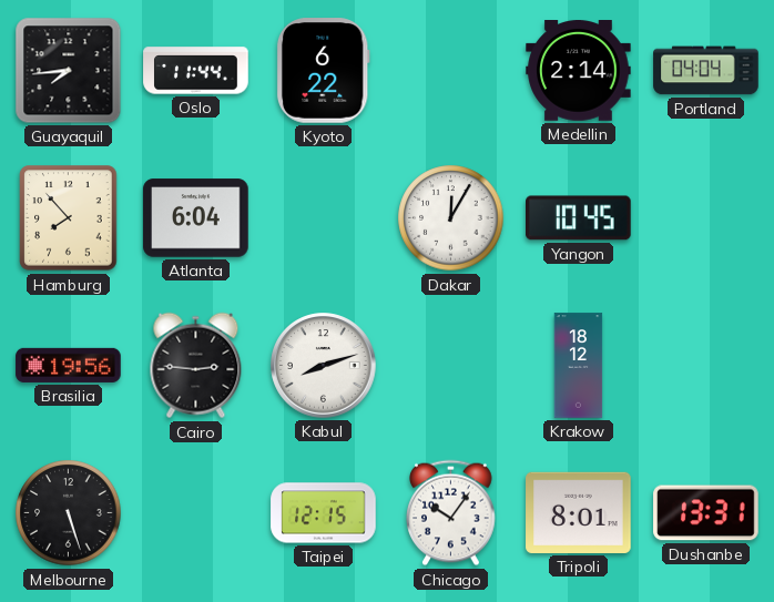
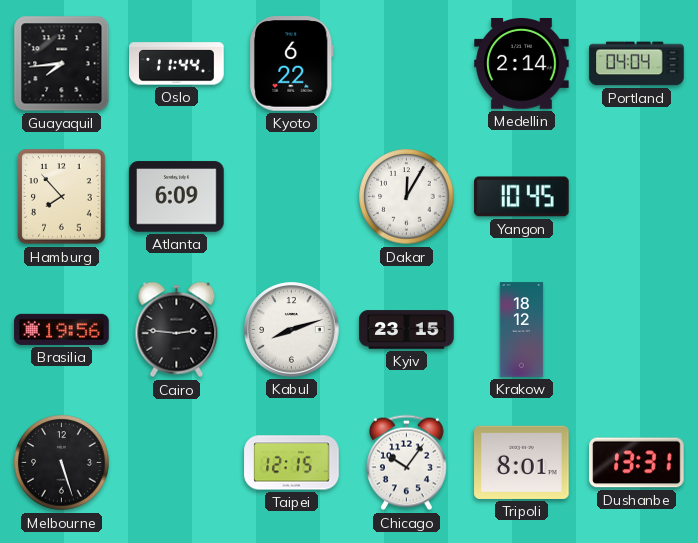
Atlanta: 6:04 -> 6:09 (177, 197)
Kyiv: none -> 23:15 (407, 330)
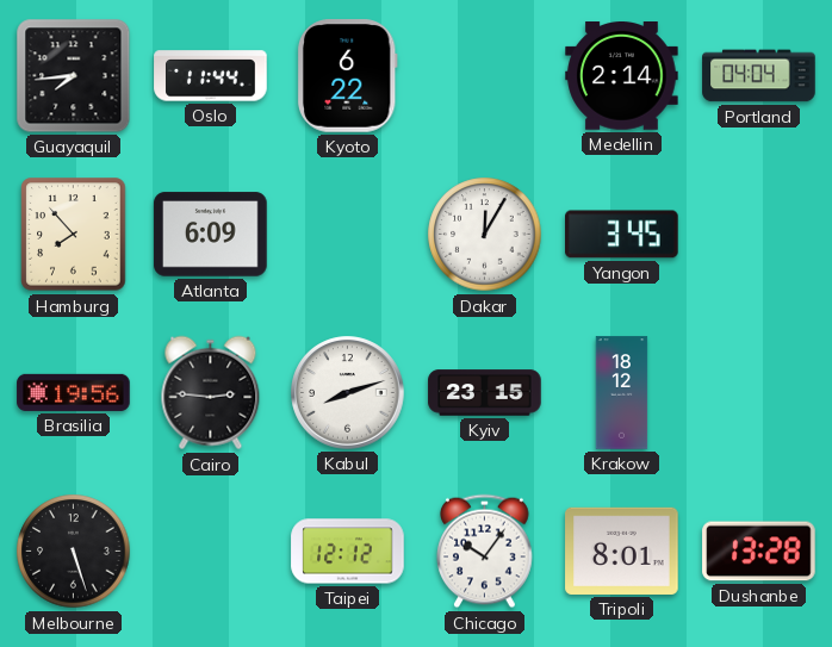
Yangon: 10:45 -> 3:45 (622, 235)
Taipei: 12:15 -> 12:12 (348, 552)
Dushanbe: 13:31 -> 13:28 (759, 552)
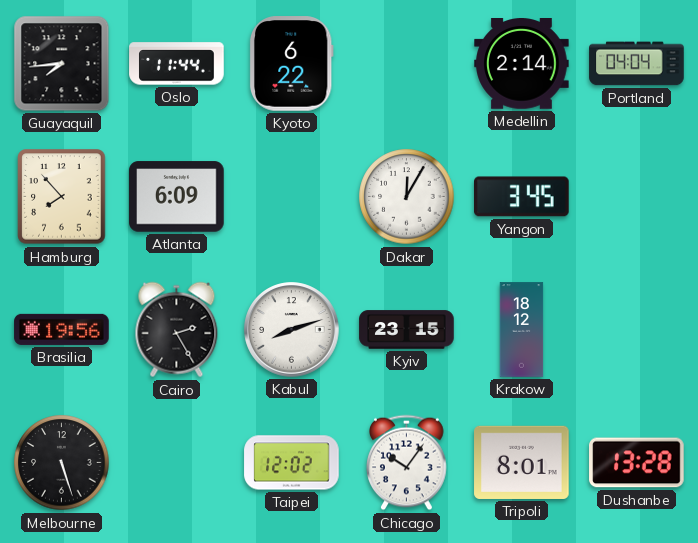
Cairo: 2:46 -> 2:25 (177, 330)
Taipei: 12:12 -> 12:02 (292, 463)
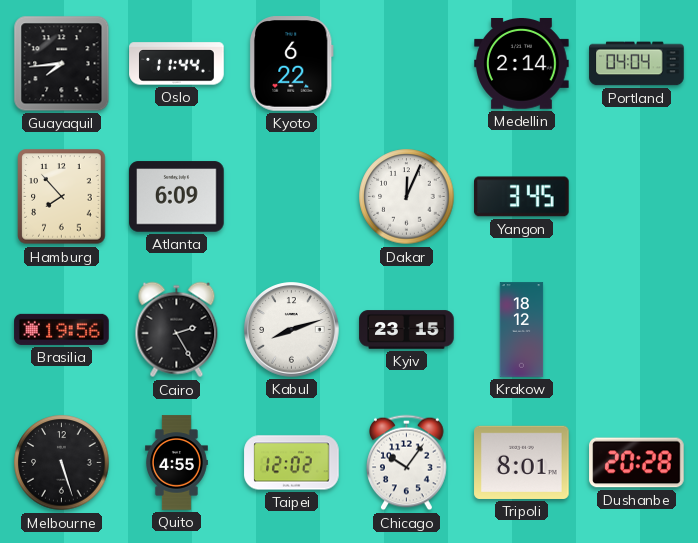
Dakar: 12:05 -> 12:04 (407, 197)
Quito: none -> 4:55 (176, 463)
Dushanbe: 13:28 -> 20:28 (637, 463)
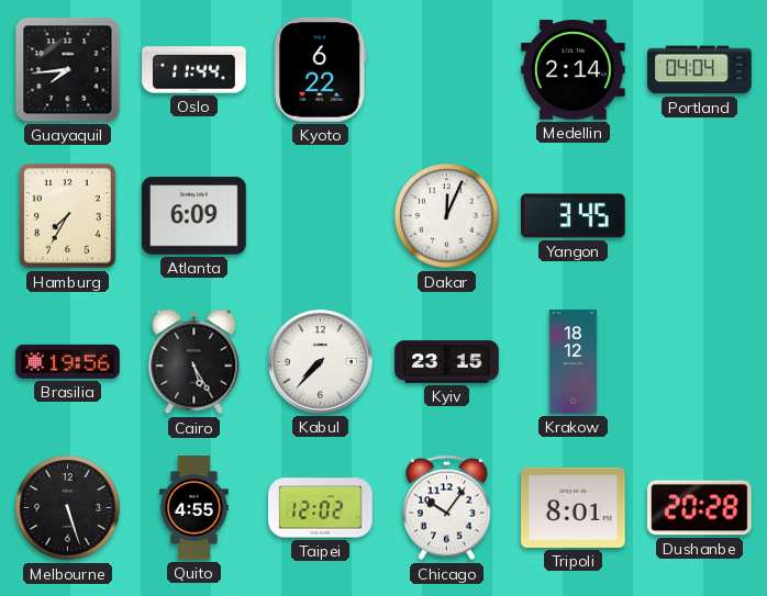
Hamburg: 7:53 -> 7:35 (68, 216)
Cairo: 2:25 -> 5:25 (194, 362)
Kabul: 8:12 -> 7:37 (321, 362)
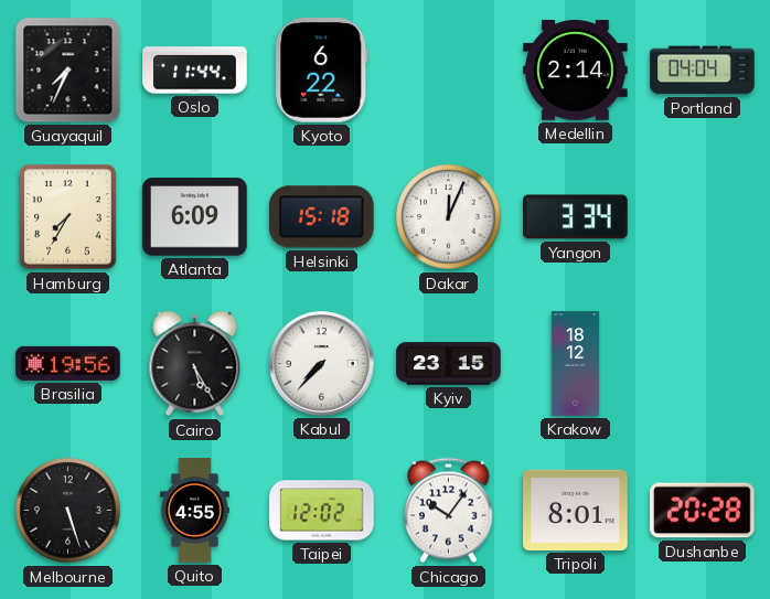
Guayaquil: 7:44 -> 7:34 (68, 71)
Helsinki: none -> 15:18 (322, 217)
Yangon: 3:45 -> 3:34 (576, 217)
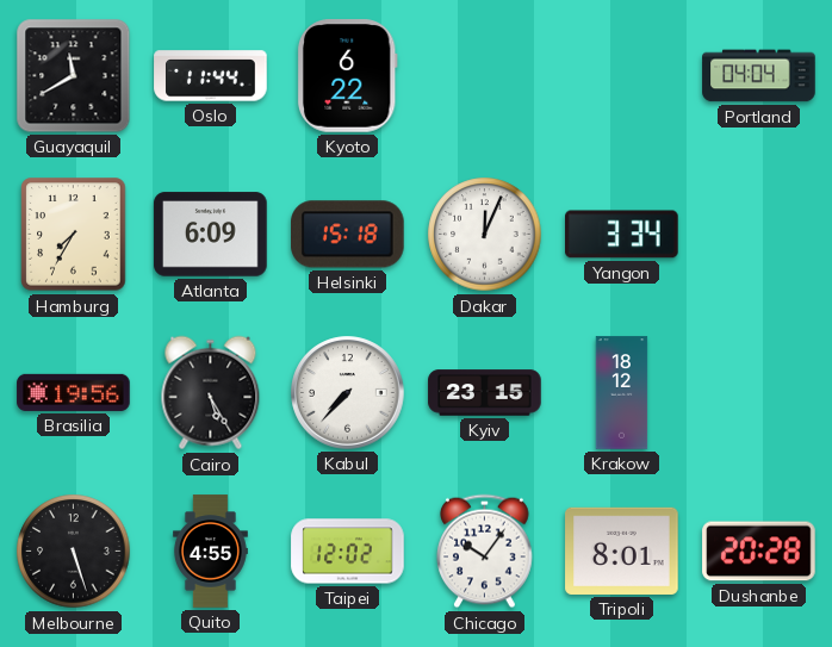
Guayaquil: 7:34 -> 11:40 (74, 76)
Medellin: 2:14 -> none (576, 71)
